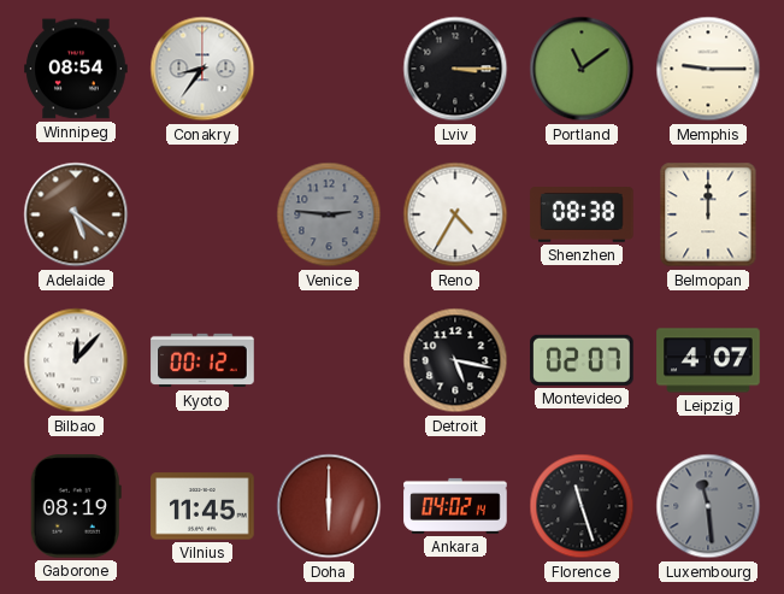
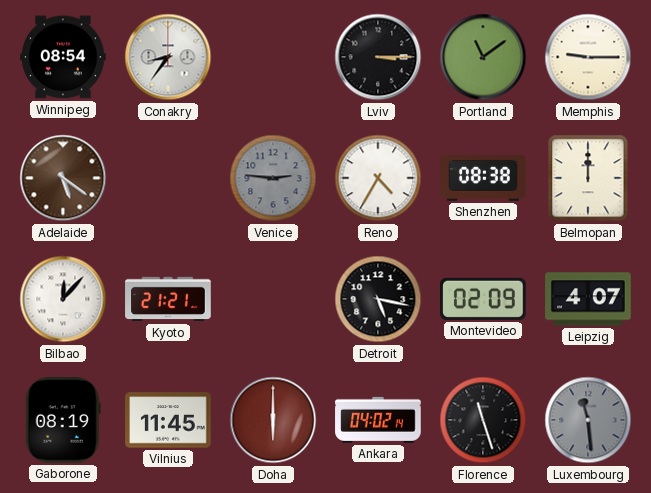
Kyoto: 00:12 -> 21:21 (168, 299)
Montevideo: 02:07 -> 02:09 (483, 299)
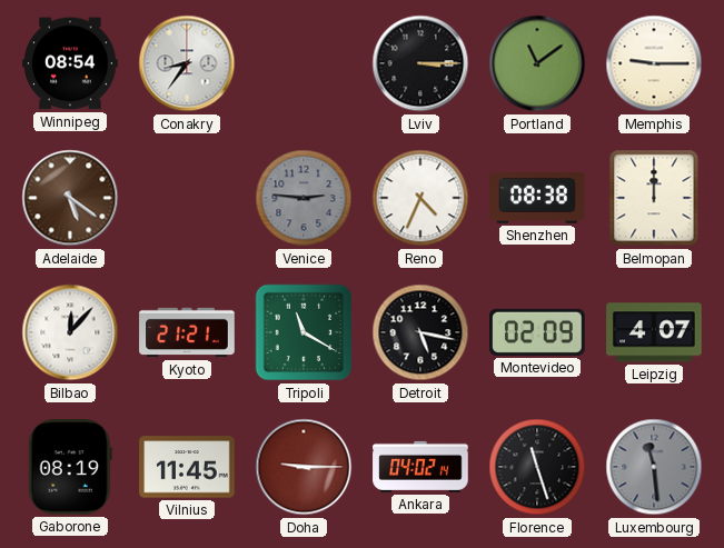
Reno: 4:35 -> 4:34 (420, 198)
Tripoli: none -> 11:20 (304, 332)
Doha: 6:00 -> 9:15 (304, 467)
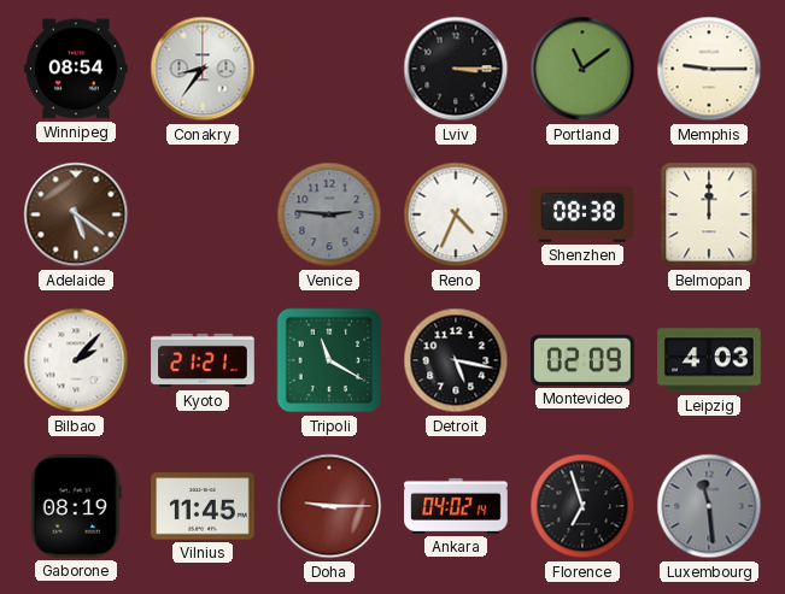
Bilbao: 12:07 -> 2:07 (76, 360)
Leipzig: 4:07 -> 4:03 (709, 360)
Florence: 11:27 -> 6:57 (582, 506)
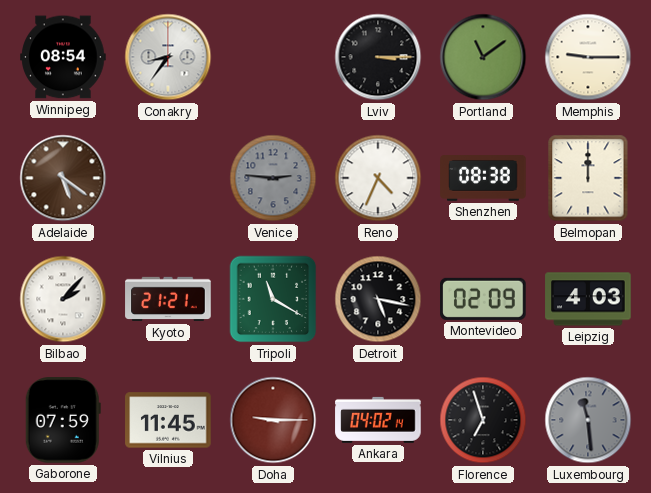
Gaborone: 08:19 -> 07:59 (63, 420)
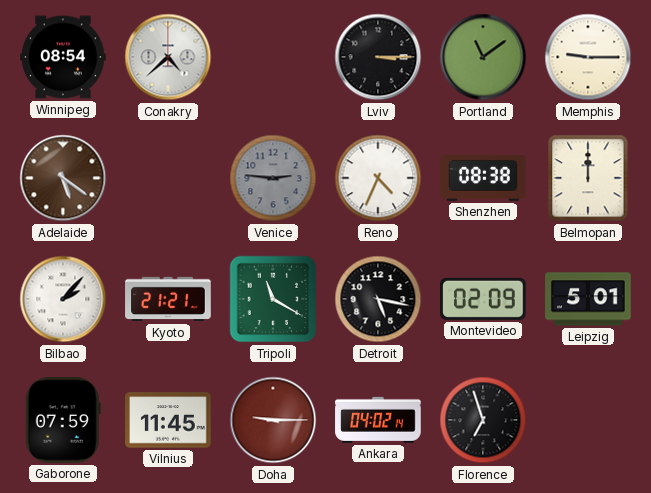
Conakry: 8:36 -> 4:38 (168, 57)
Leipzig: 4:03 -> 5:01 (588, 299)
Luxembourg: 11:29 -> none (588, 420)
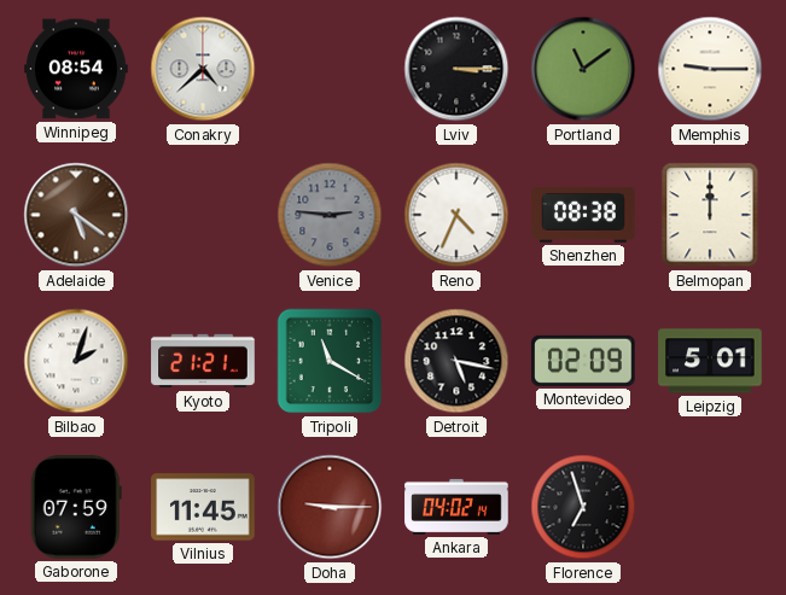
Bilbao: 2:07 -> 2:03 (76, 361)
